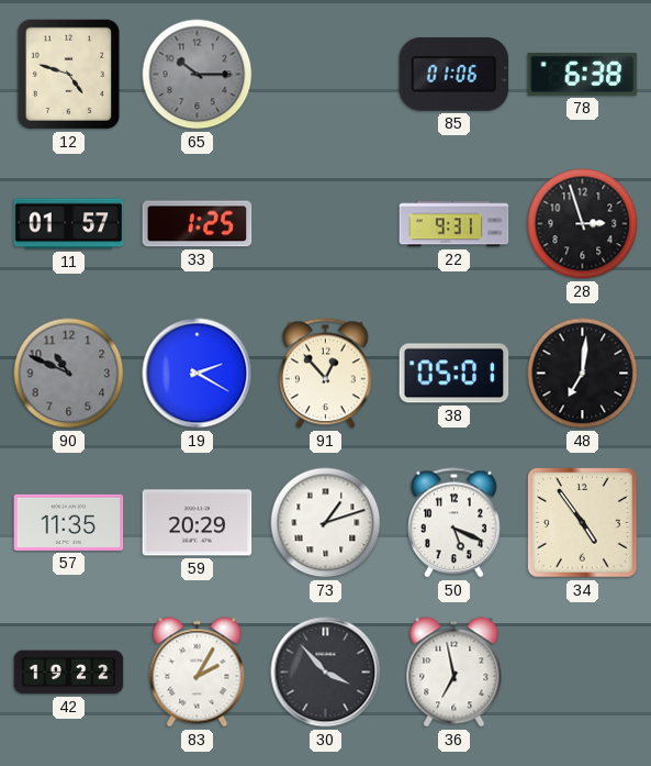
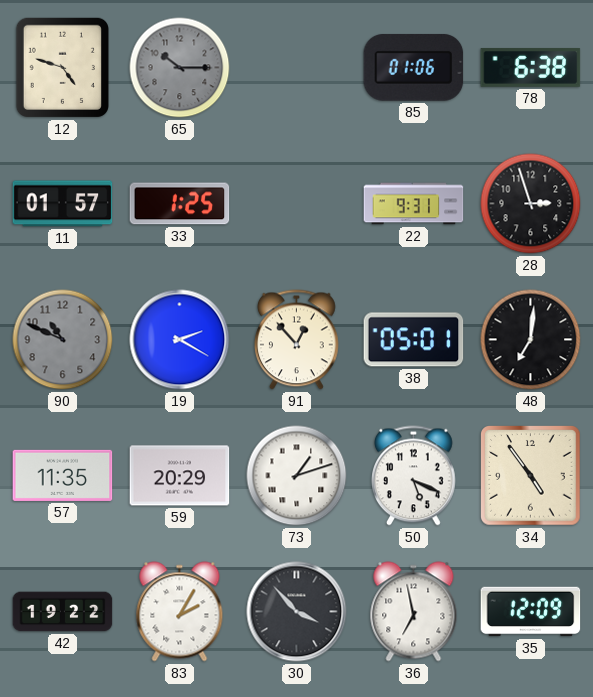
35: none -> 12:09 (531, 612)
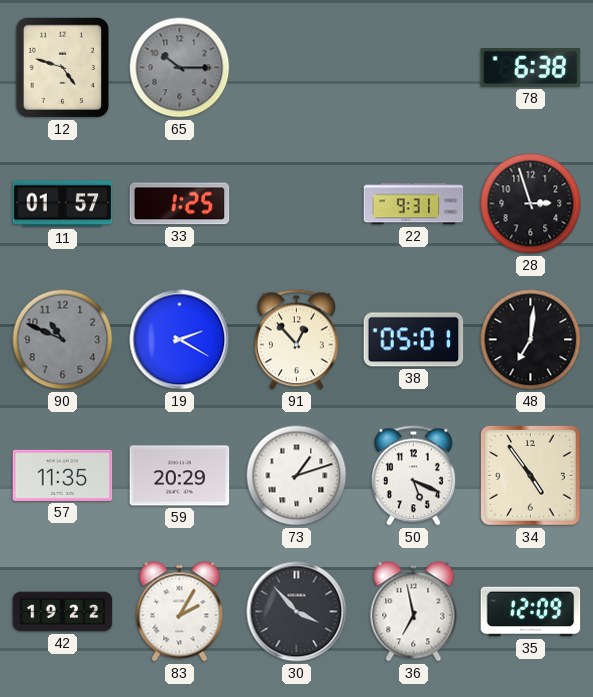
85: 01:06 -> none (414, 67)
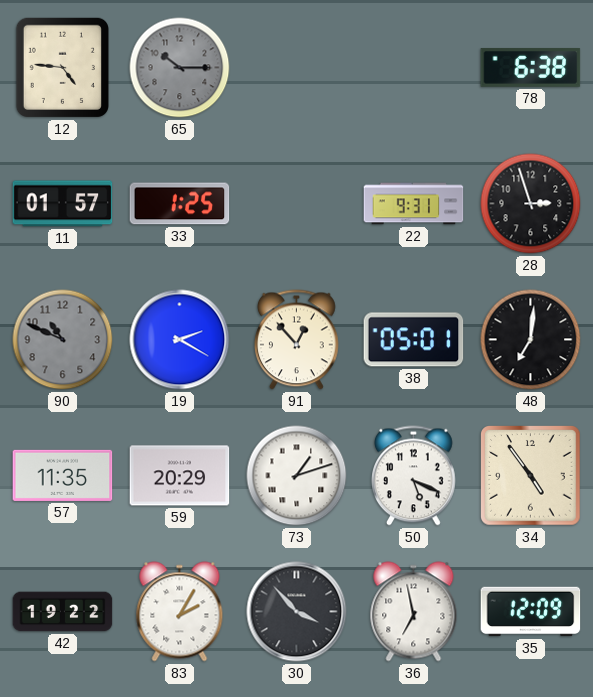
12: 4:48 -> 4:46 (62, 67)
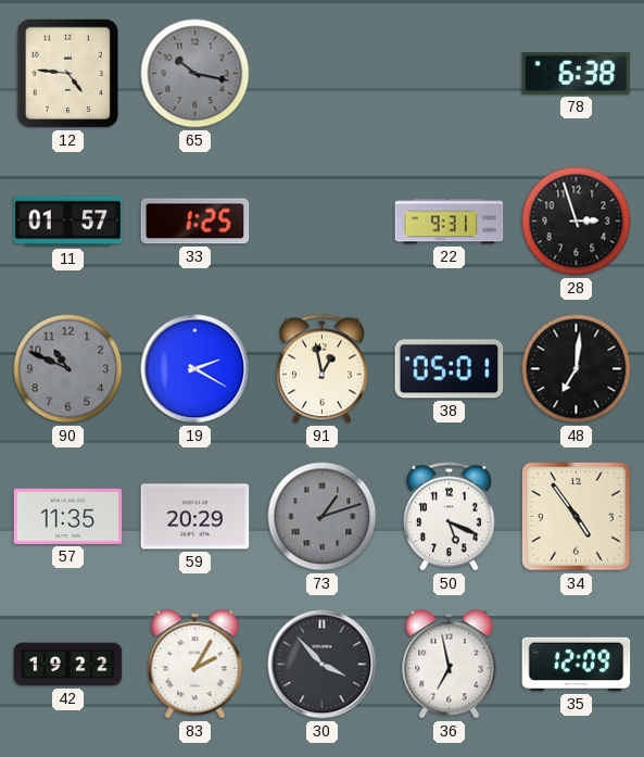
65: 10:15 -> 10:17 (195, 74)
91: 12:53 -> 12:58 (323, 369)
73 dial: white -> grey (323, 517)
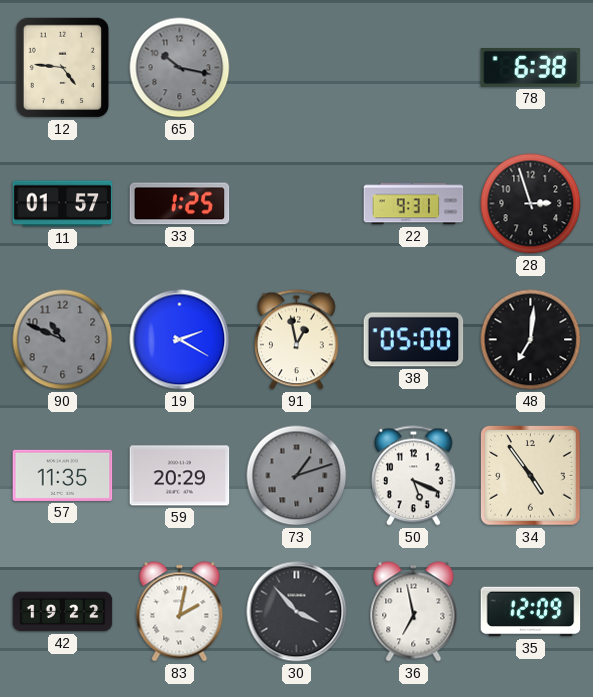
38: 05:01 -> 05:00 (414, 340)
83: 2:05 -> 2:02 (180, 612)
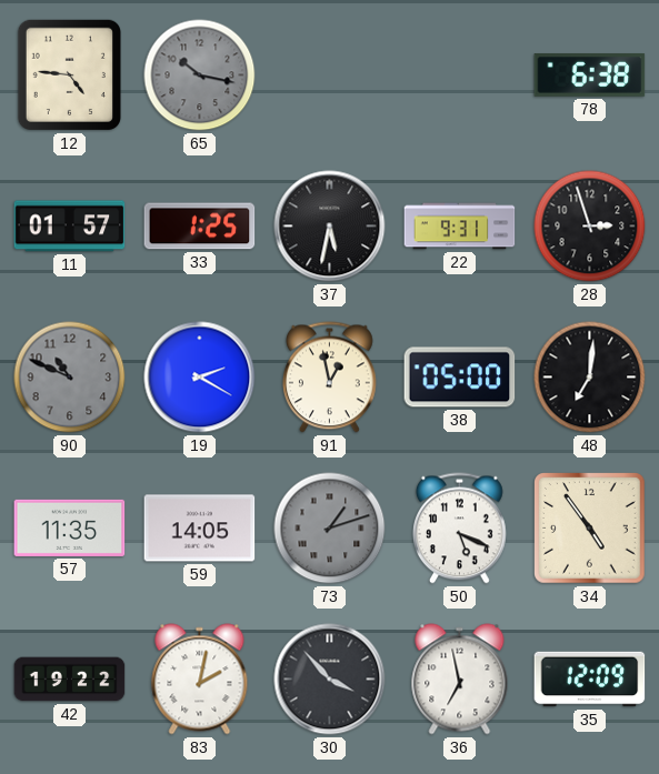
37: none -> 5:32 (330, 227)
59: 20:29 -> 14:05 (200, 529)
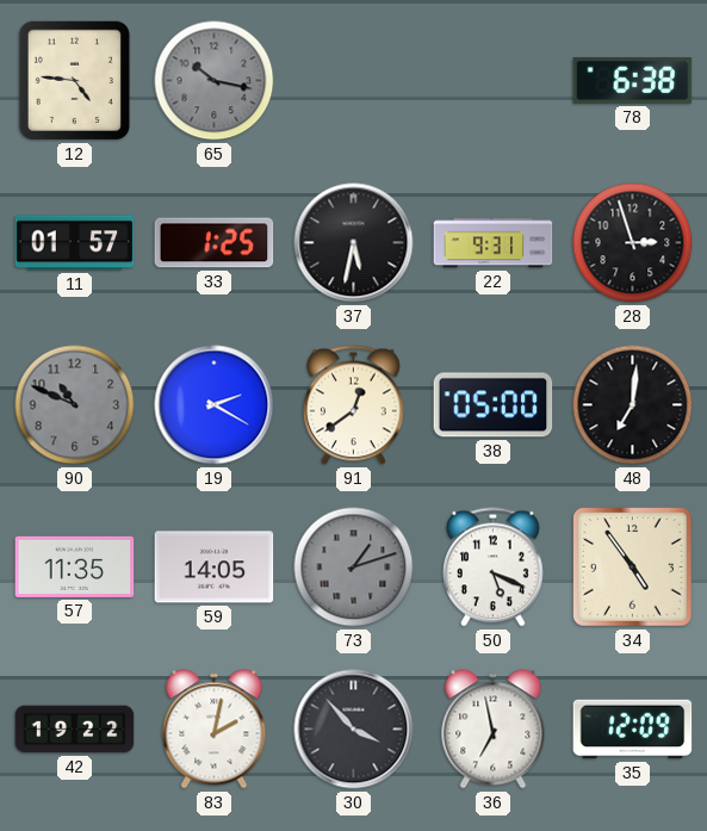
91: 12:58 -> 12:39 (354, 405)
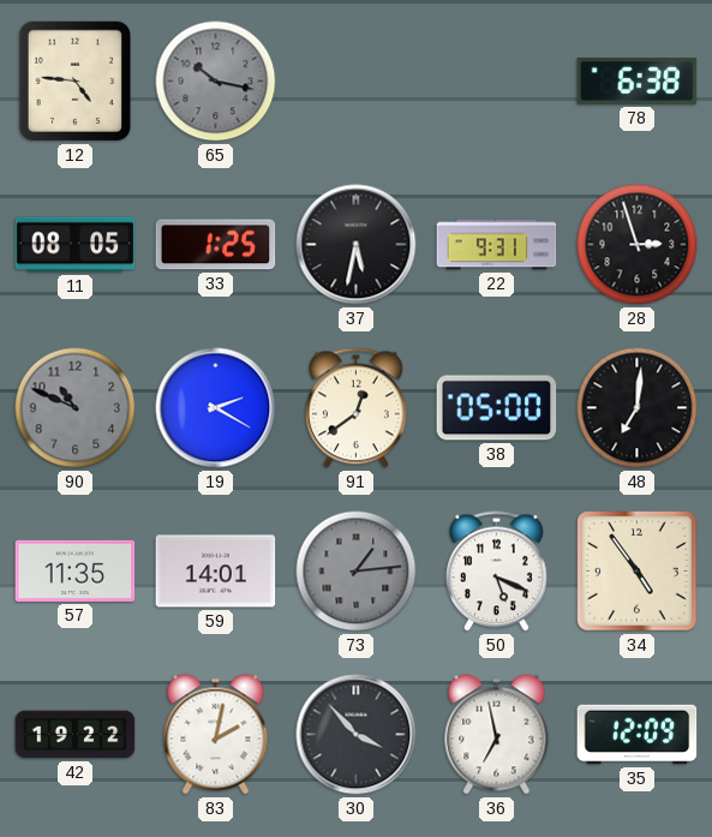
11: 01:57 -> 08:05 (76, 245)
59: 14:05 -> 14:01 (216, 572)
73: 1:12 -> 1:14 (357, 572)
